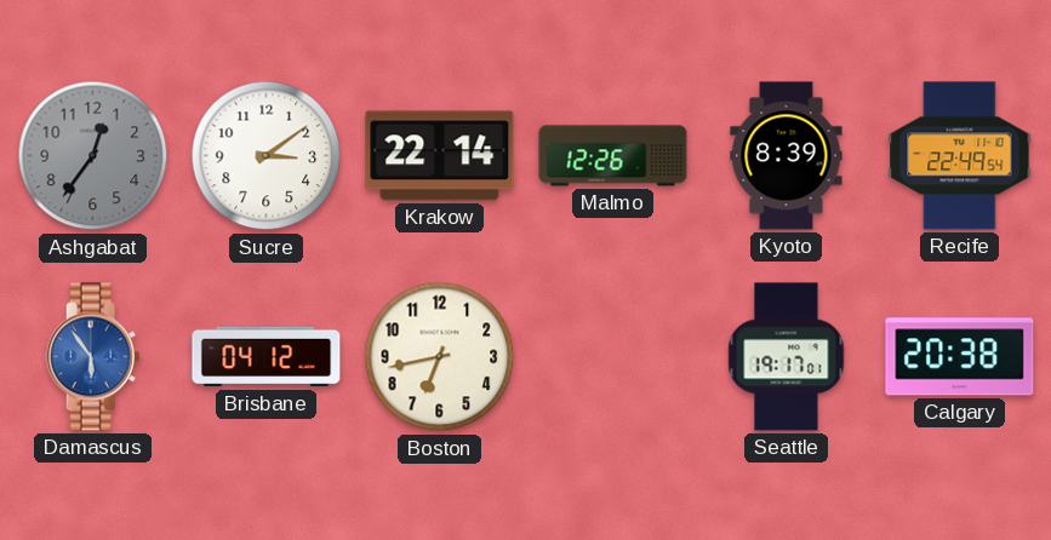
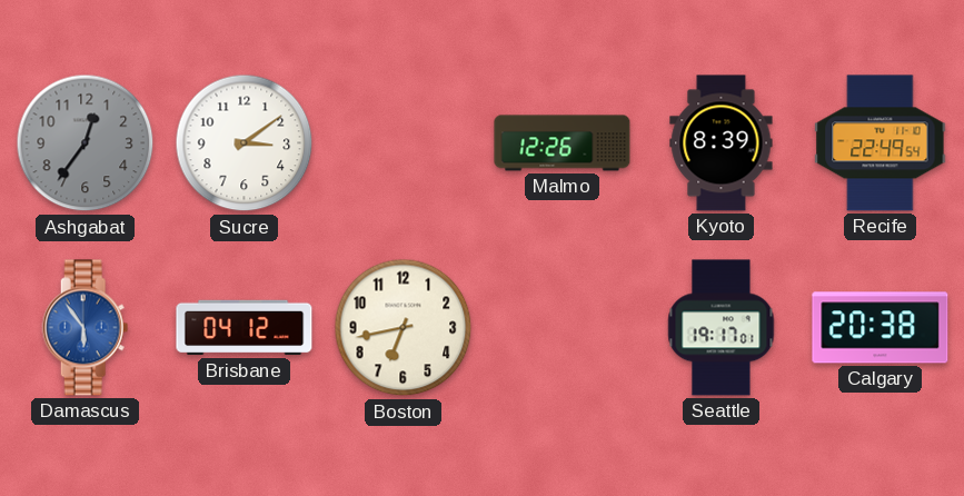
Krakow: 22:14 -> none (440, 156)
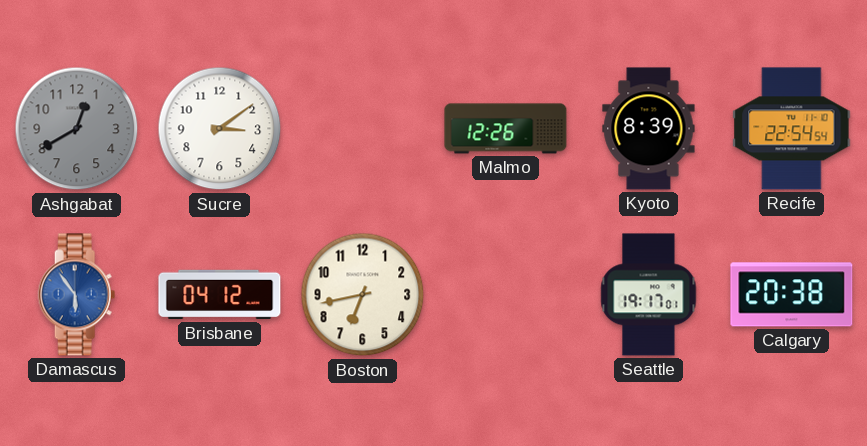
Ashgabat: 12:36 -> 12:40 (77, 129)
Recife: 22:49 -> 22:54 (792, 129)
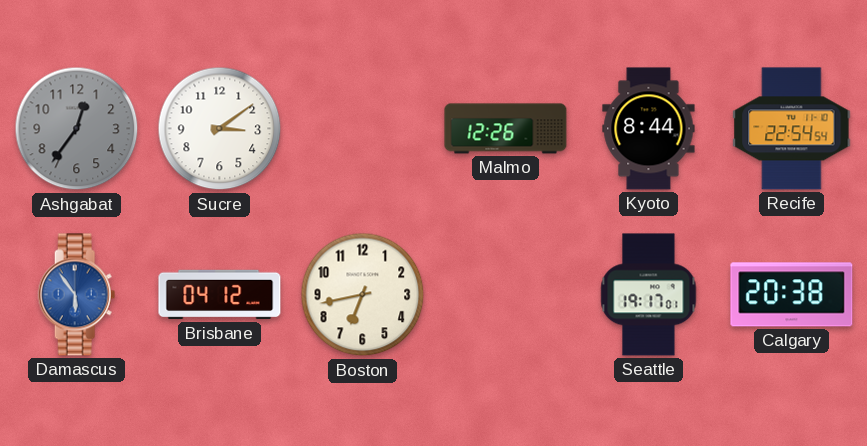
Ashgabat: 12:40 -> 12:36 (77, 129)
Kyoto: 8:39 -> 8:44 (649, 129)
